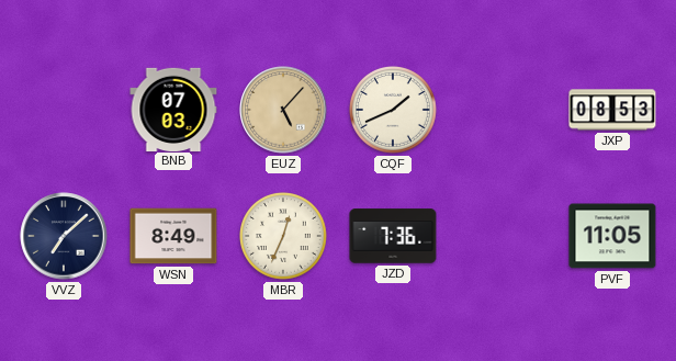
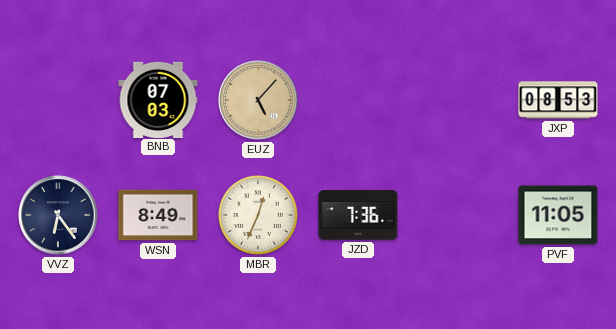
CQF: 1:41 -> none (394, 111)
VVZ: 7:08 -> 6:24 (58, 215)
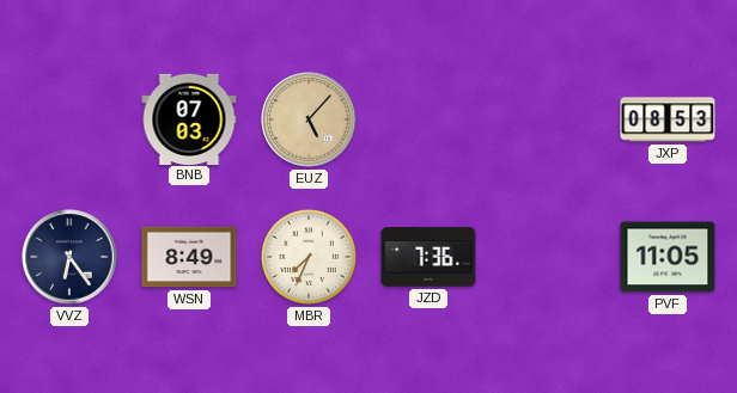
MBR: 12:34 -> 7:34 (310, 258)
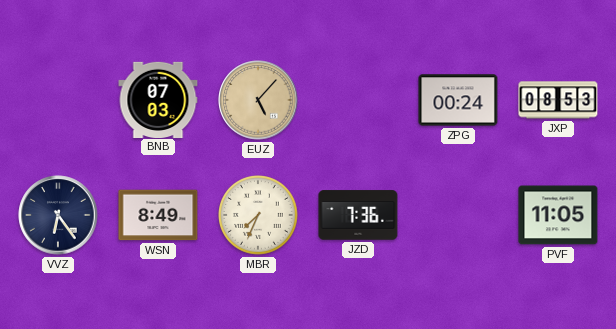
ZPG: none -> 00:24 (458, 100)
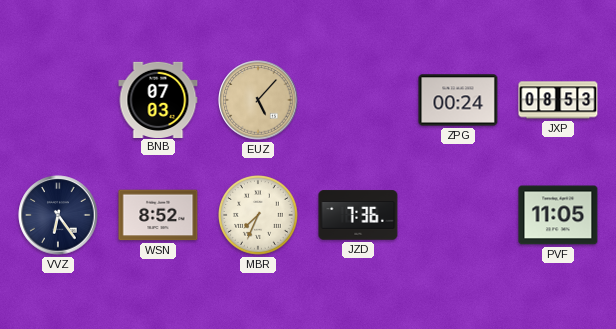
WSN: 8:49 -> 8:52 (158, 215)
